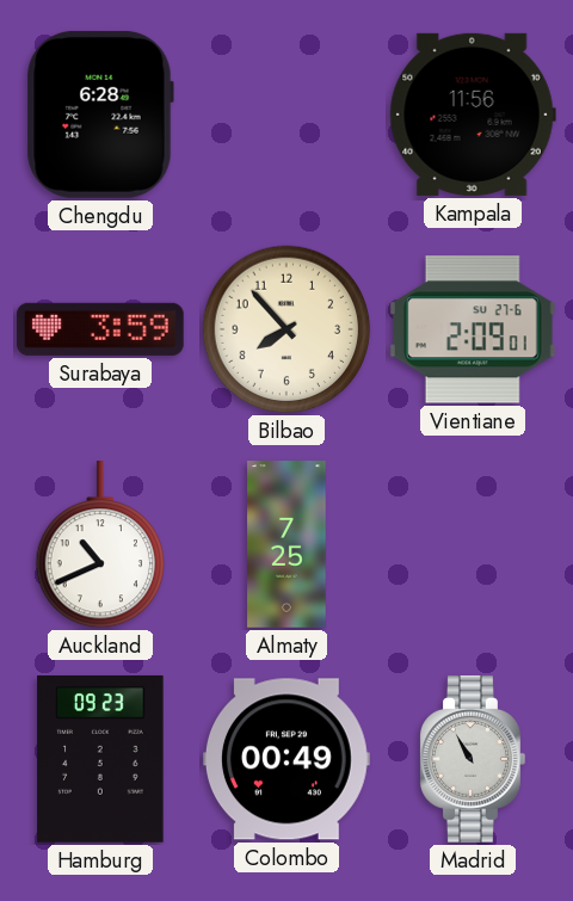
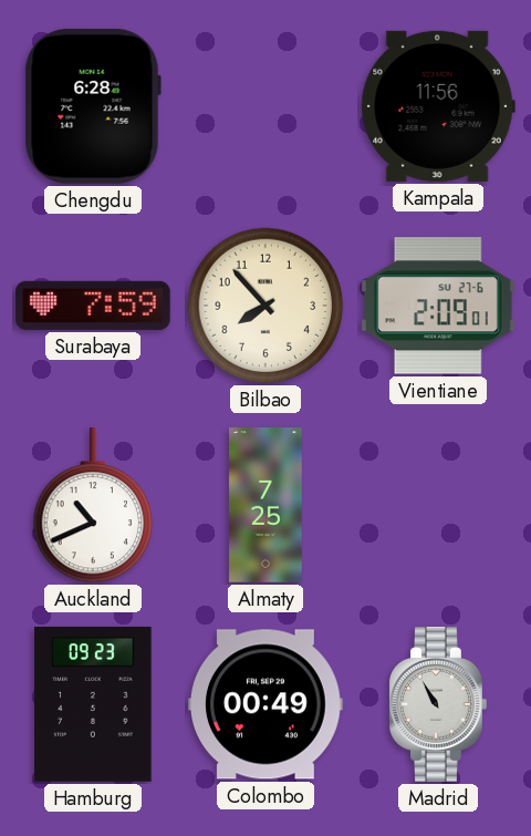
Surabaya: 3:59 -> 7:59 (93, 306)
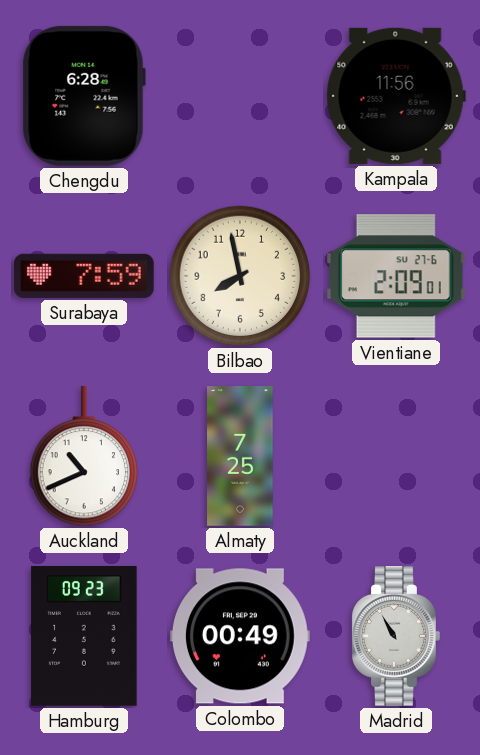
Bilbao: 7:53 -> 7:58 (240, 276)
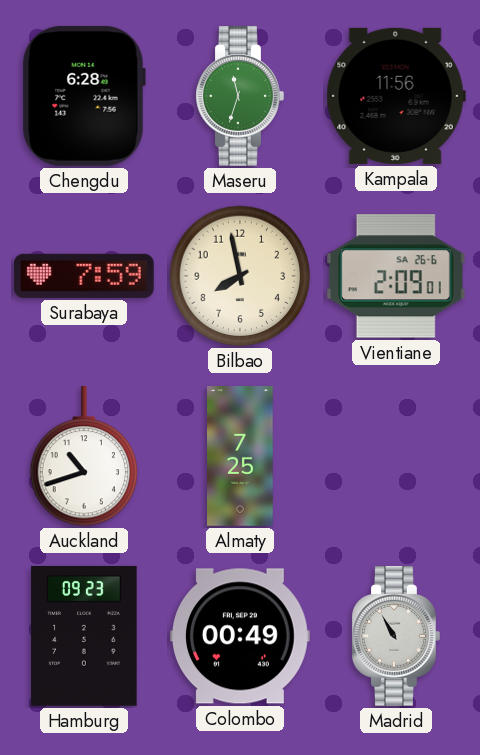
Maseru: none -> 11:33 (240, 97)
Vientiane date: SU 27-6 -> SA 26-6 (396, 276)
Auckland: 10:41 -> 10:42 (83, 457)
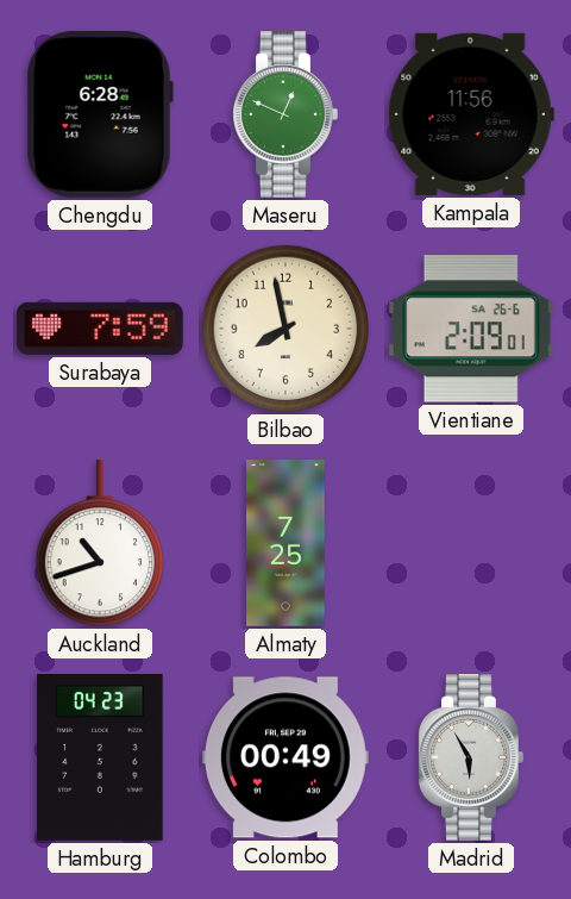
Maseru: 11:33 -> 12:49 (285, 116)
Hamburg: 09:23 -> 04:23 (100, 757)
Madrid: 10:55 -> 5:55 (471, 758)
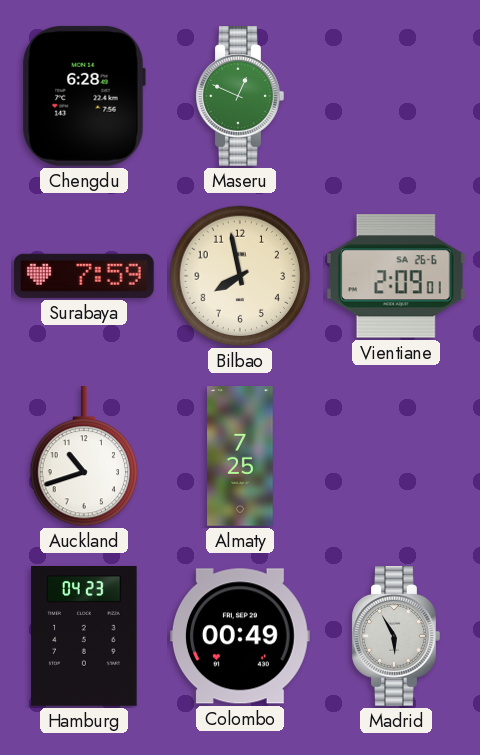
Kampala: 11:56 -> none (471, 114)
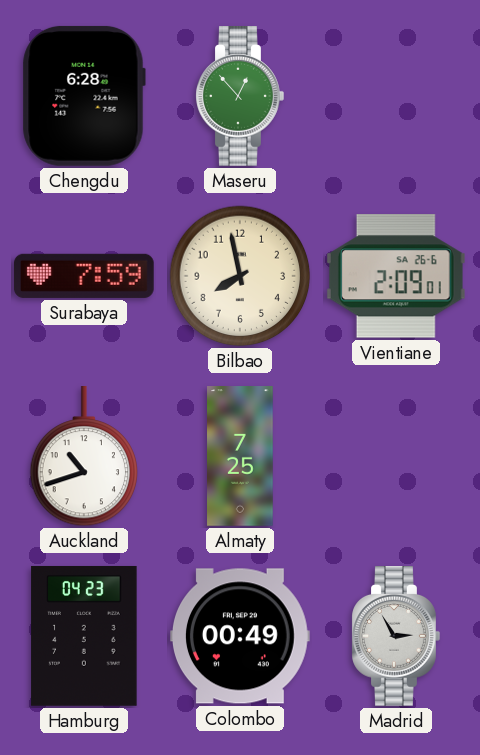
Maseru: 12:49 -> 12:53 (240, 97)
Madrid: 5:55 -> 2:55 (396, 637)
